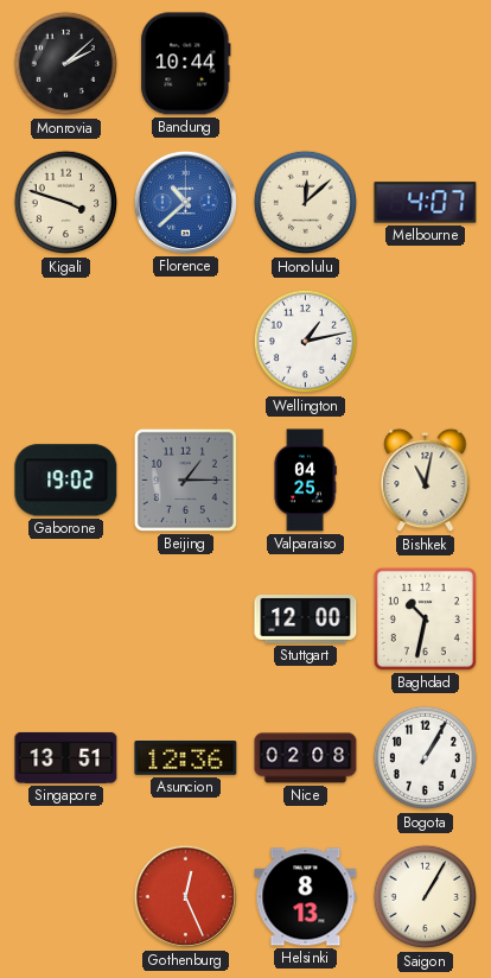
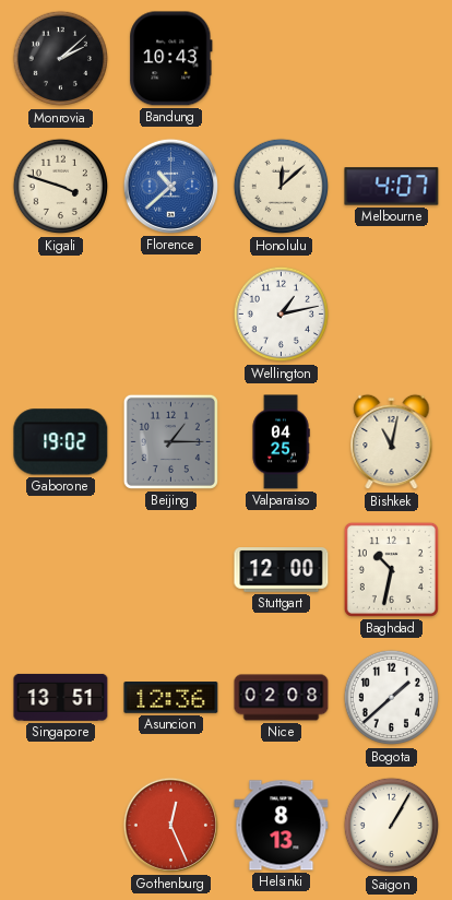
Bandung: 10:44 -> 10:43 (171, 59)
Bogota: 1:05 -> 1:38 (392, 698)
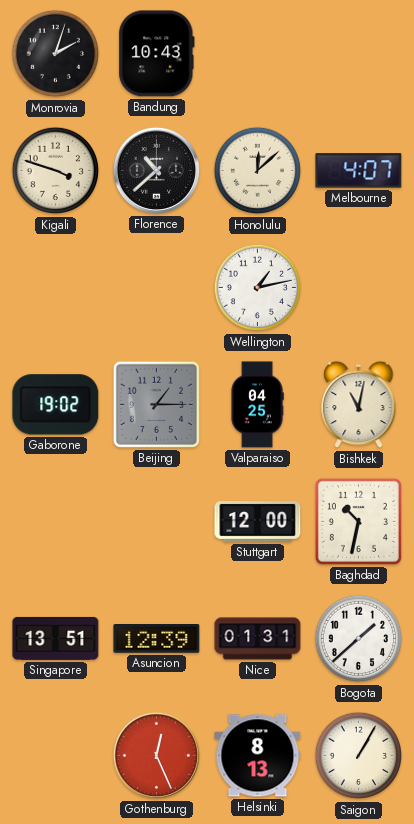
Monrovia: 2:08 -> 2:03 (56, 54)
Florence dial: blue -> black (156, 170)
Asuncion: 12:36 -> 12:39 (157, 639)
Nice: 02:08 -> 01:31 (258, 639)
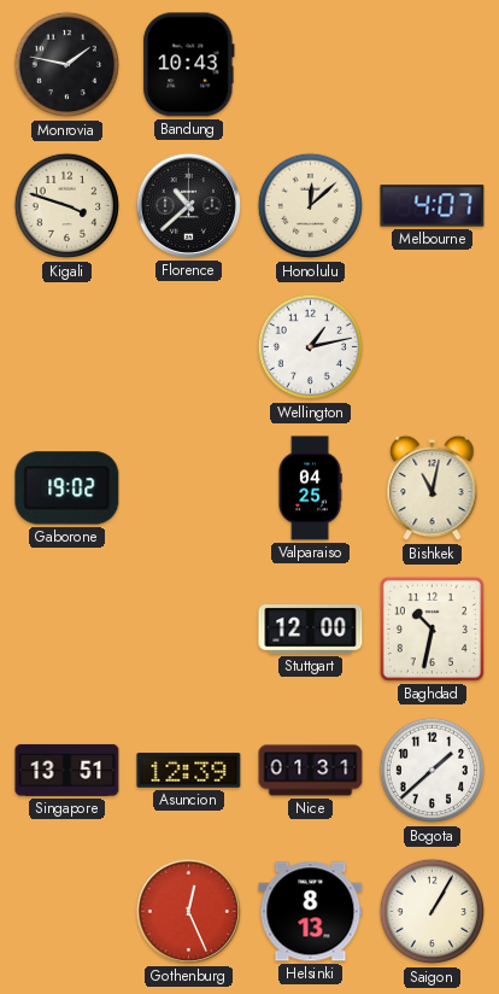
Monrovia: 2:03 -> 1:47 (67, 65)
Beijing: 1:15 -> none (156, 404)
